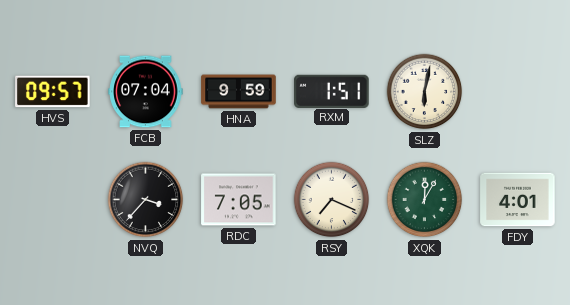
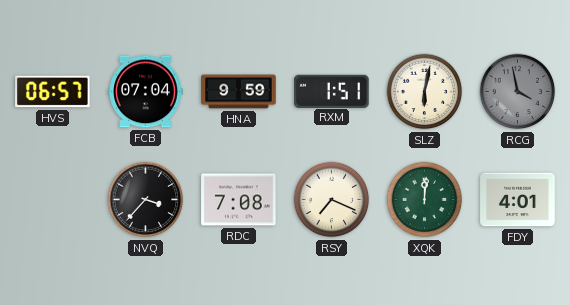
HVS: 09:57 -> 06:57 (53, 92)
RCG: none -> 3:58 (518, 92)
RDC: 7:05 -> 7:08 (239, 200)
XQK: 12:05 -> 12:01 (425, 200)
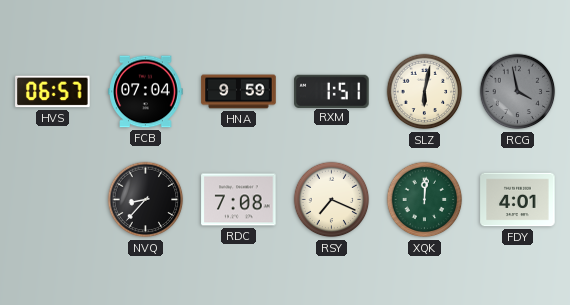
NVQ: 3:37 -> 8:37 (146, 200)
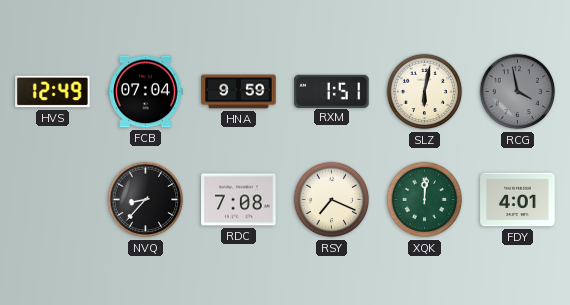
HVS: 06:57 -> 12:49 (53, 92)
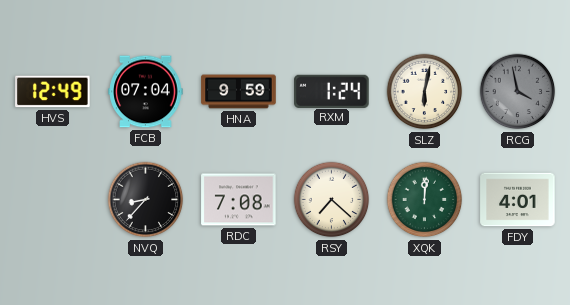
RXM: 1:51 -> 1:24 (332, 91)
RSY: 7:19 -> 7:22 (332, 200)
